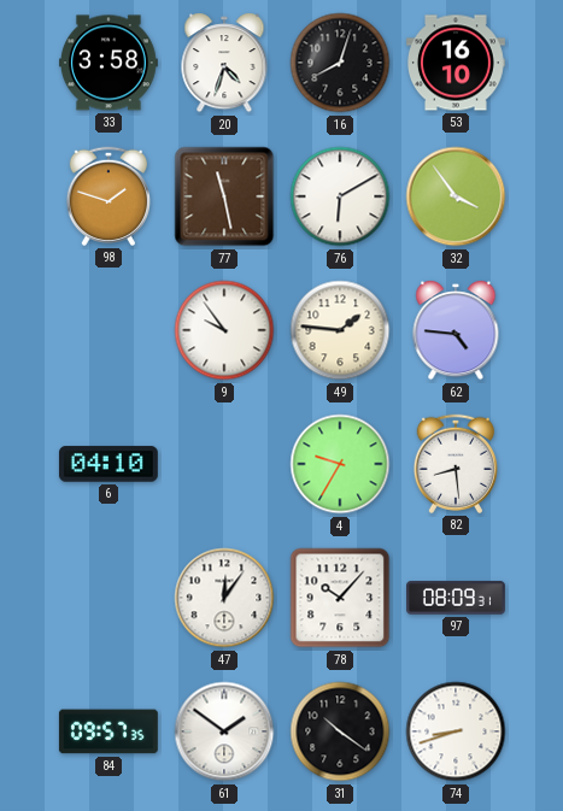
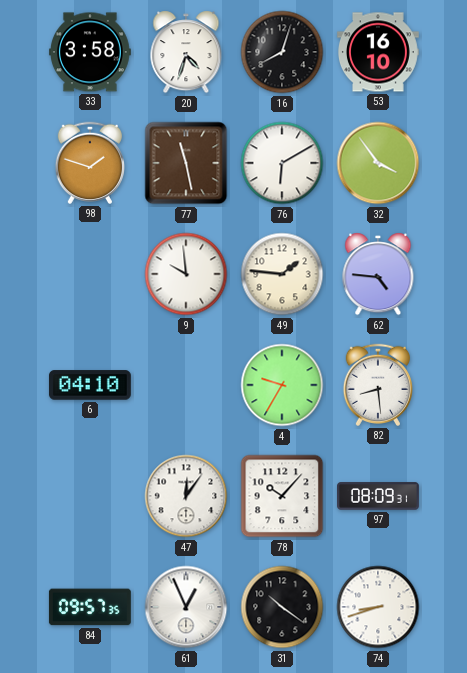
9: 9:54 -> 9:59 (186, 274)
61: 1:51 -> 12:56 (186, 607)
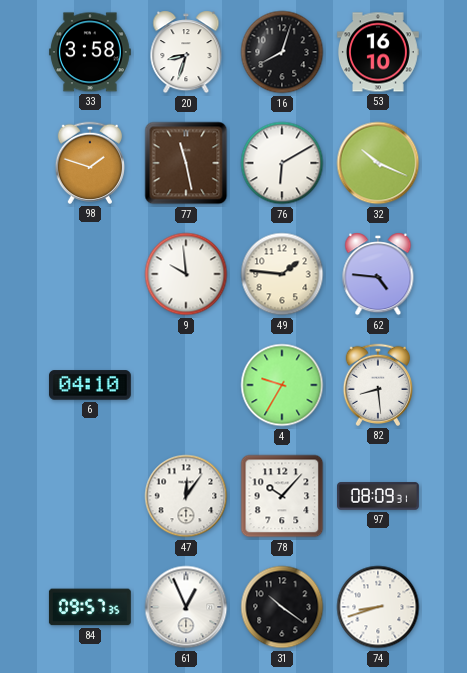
20: 4:33 -> 8:33 (186, 52)
32: 3:54 -> 10:19 (378, 163)
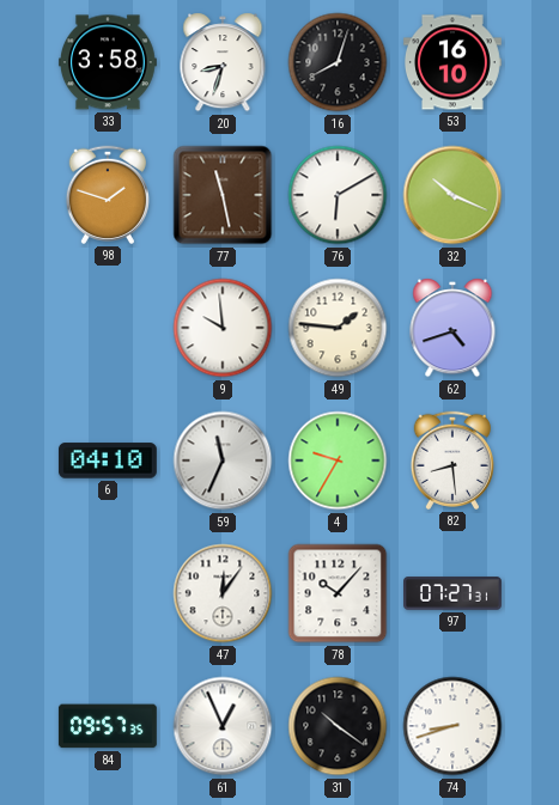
62: 4:46 -> 4:42 (452, 328)
59: none -> 11:34 (223, 461)
97: 08:09 -> 07:27 (454, 593)
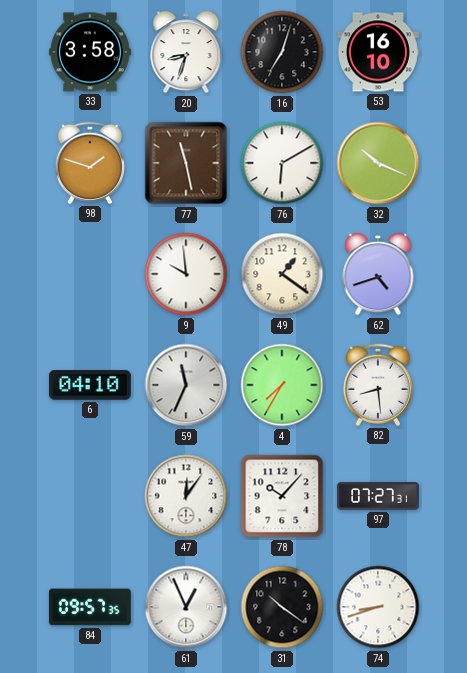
16: 8:03 -> 7:03 (282, 52)
49: 1:46 -> 1:21 (282, 274)
4: 9:35 -> 7:35 (282, 385)
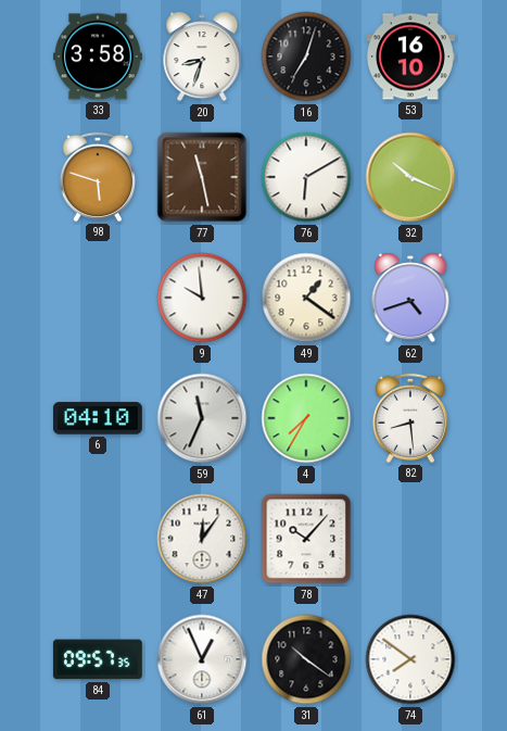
98: 1:48 -> 5:48 (97, 177)
97: 07:27 -> none (379, 496)
74: 8:42 -> 7:51 (410, 659)
